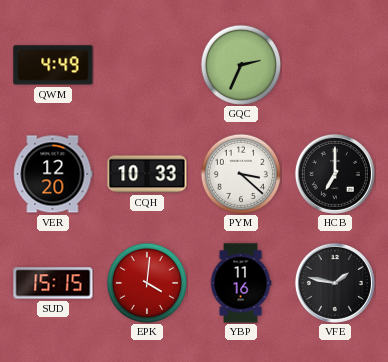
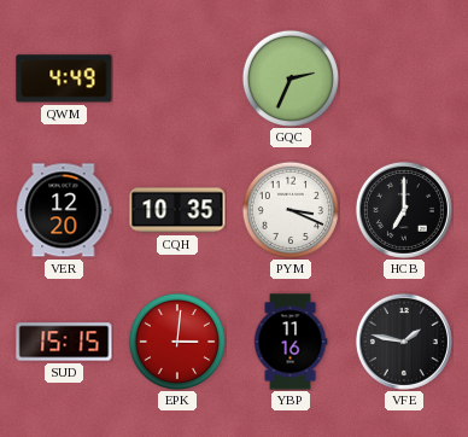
CQH: 10:33 -> 10:35 (177, 210)
PYM: 3:22 -> 3:19 (289, 209)
EPK: 4:01 -> 3:01 (176, 340)
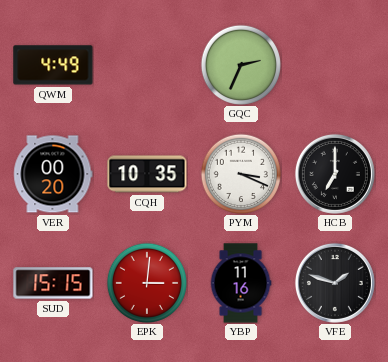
VER: 12:20 -> 00:20 (53, 174)
VFE: 1:47 -> 1:48 (335, 283)
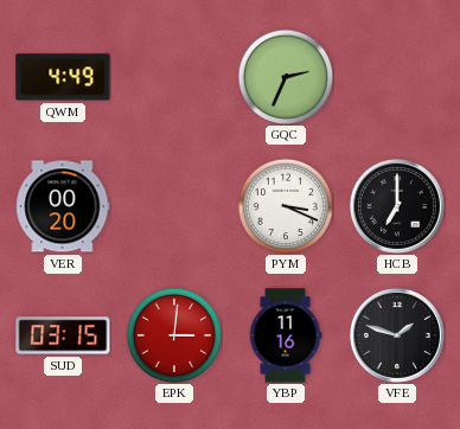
CQH: 10:35 -> none (147, 174)
SUD: 15:15 -> 03:15 (63, 335)
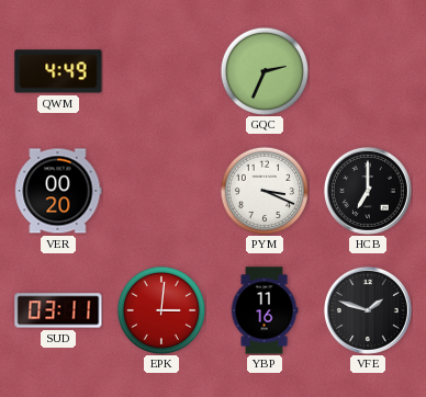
SUD: 03:15 -> 03:11 (58, 310)
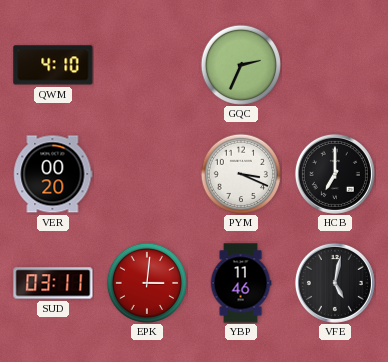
QWM: 4:49 -> 4:10 (53, 65)
YBP: 11:16 -> 11:46 (241, 283)
VFE: 1:48 -> 5:02 (335, 283)
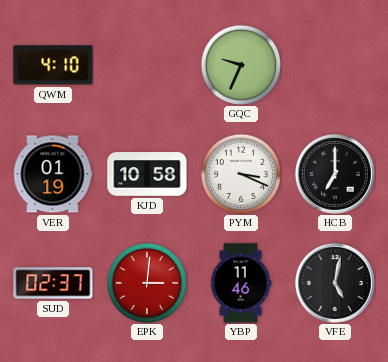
GQC: 2:34 -> 9:34 (240, 64)
VER: 00:20 -> 01:19 (53, 174)
KJD: none -> 10:58 (147, 174)
SUD: 03:11 -> 02:37 (53, 283)
